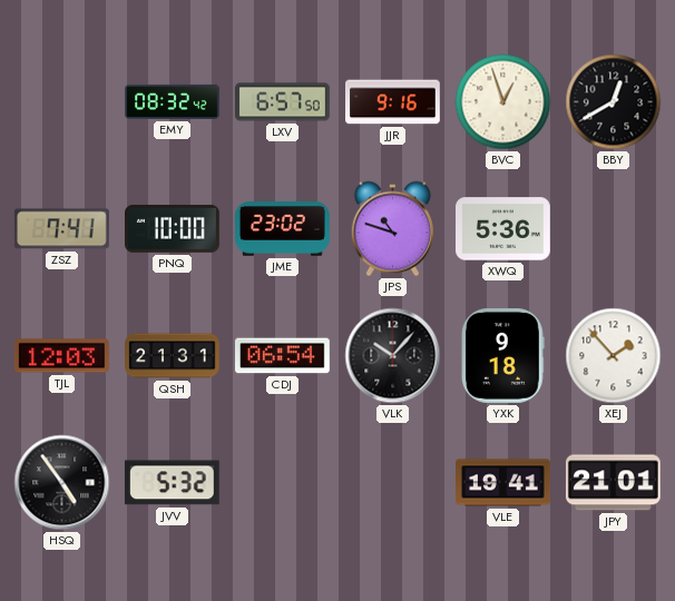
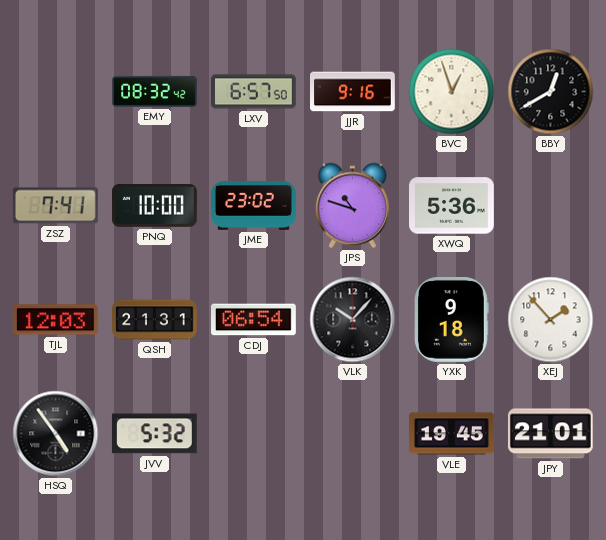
VLE: 19:41 -> 19:45 (452, 434)
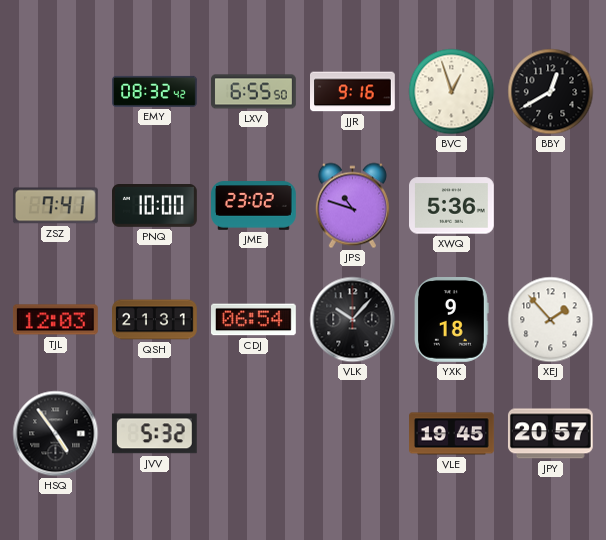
LXV: 6:57 -> 6:55 (254, 92)
JPY: 21:01 -> 20:57 (550, 434)
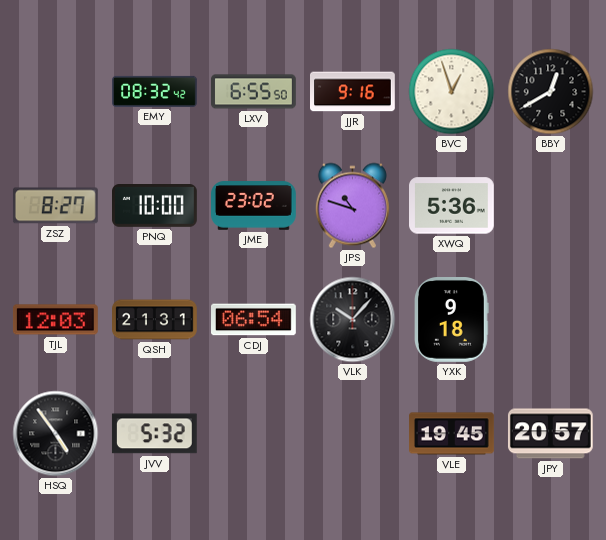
ZSZ: 7:41 -> 8:27 (55, 206)
XEJ: 1:53 -> none (551, 320)
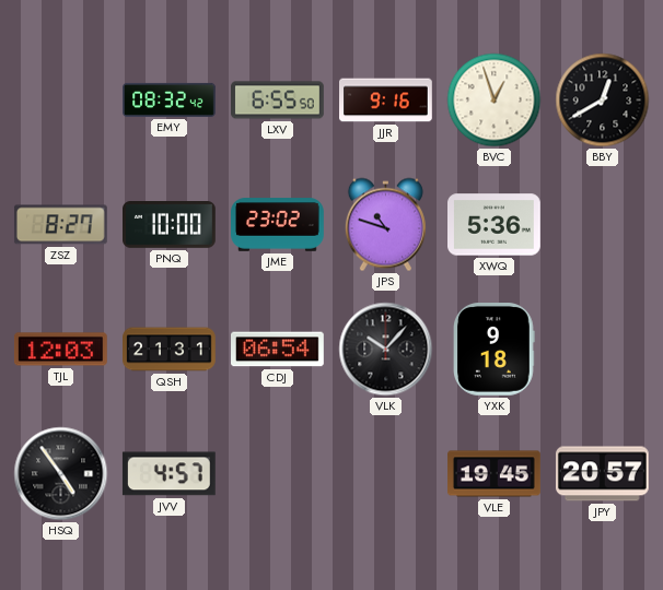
JVV: 5:32 -> 4:57 (168, 474)
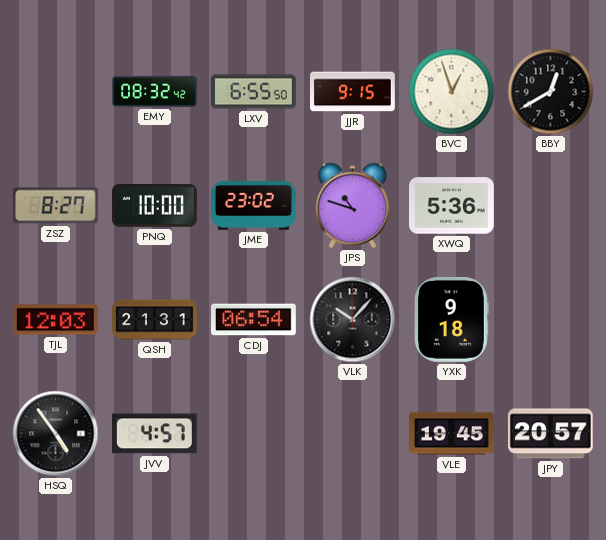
JJR: 9:16 -> 9:15 (353, 92)
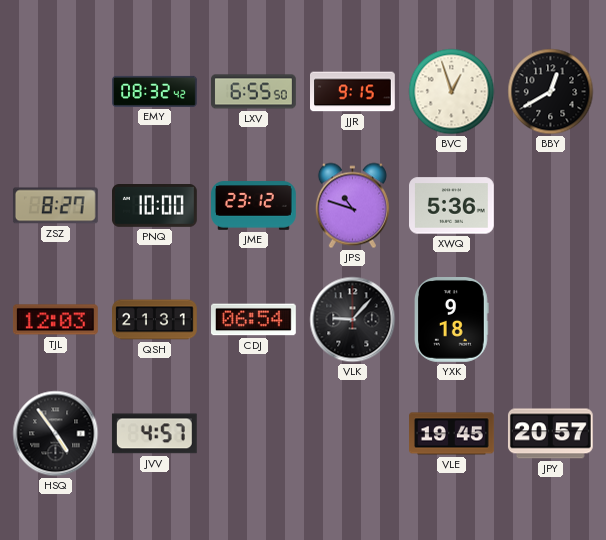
JME: 23:02 -> 23:12 (254, 206)
VLK: 10:07 -> 9:07 (353, 320)
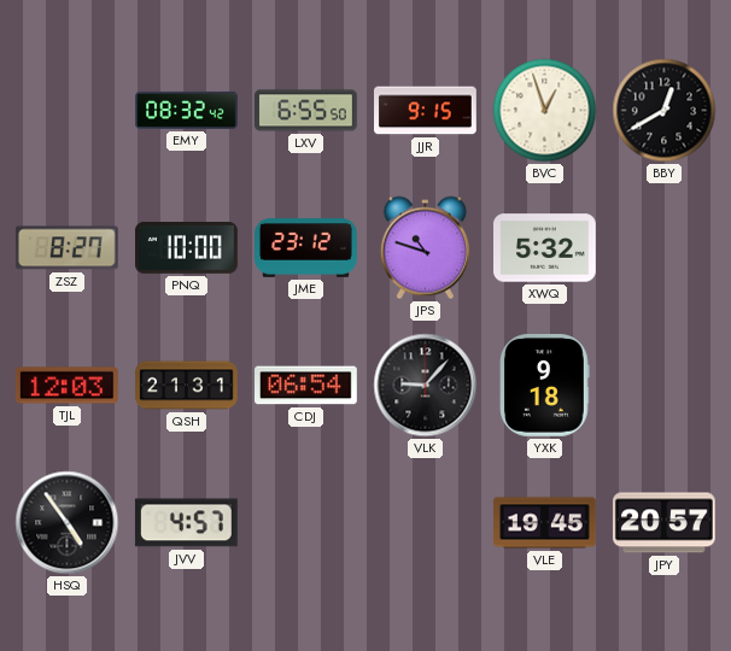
XWQ: 5:36 -> 5:32 (545, 248)
